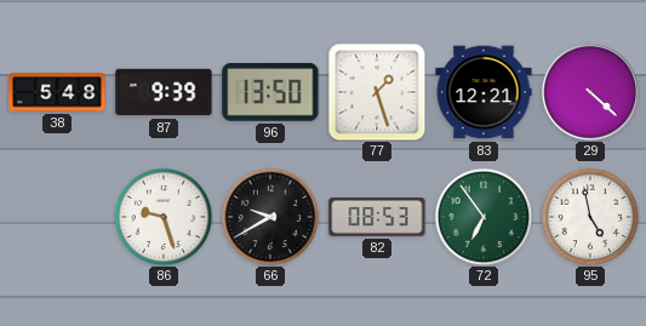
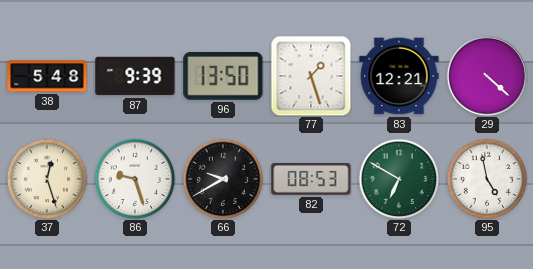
37: none -> 12:27 (47, 179)
72: 6:54 -> 6:50 (399, 179)
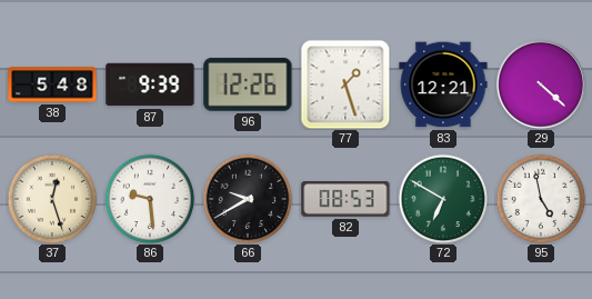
96: 13:50 -> 12:26 (248, 84)
86: 9:27 -> 9:29 (150, 199)
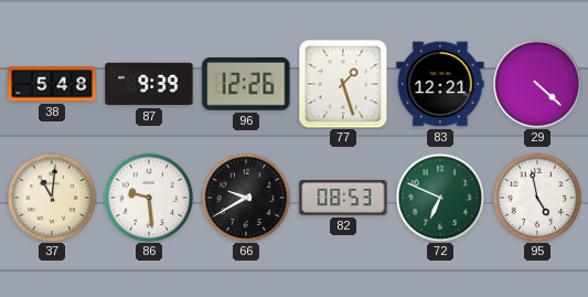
37: 12:27 -> 11:01 (52, 198)
72: 6:50 -> 6:49 (440, 198)
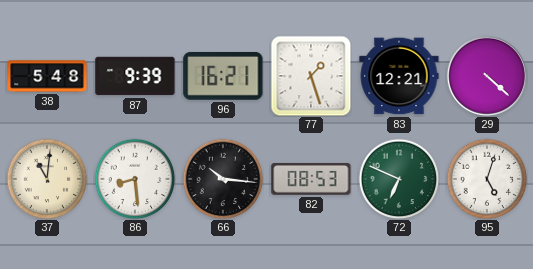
96: 12:26 -> 16:21 (223, 76)
86: 9:29 -> 8:29 (135, 179)
66: 9:40 -> 10:16 (223, 179)
95: 4:58 -> 5:03 (487, 179)
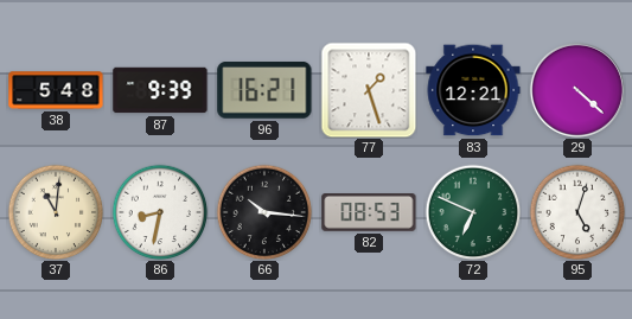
86: 8:29 -> 8:32 (160, 212)
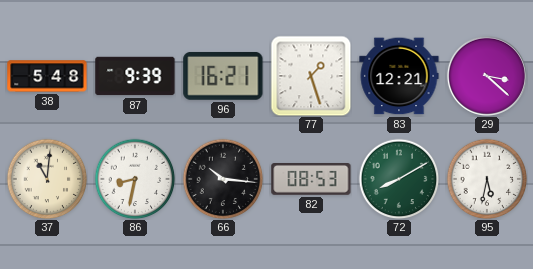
29: 4:22 -> 3:22 (487, 76)
72: 6:49 -> 8:10 (399, 179)
95: 5:03 -> 5:32 (487, 179)
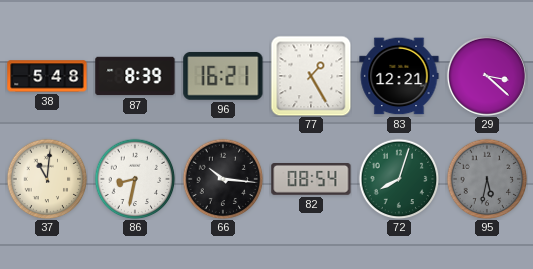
87: 9:39 -> 8:39 (135, 76)
77: 1:27 -> 1:25 (311, 76)
82: 08:53 -> 08:54 (311, 180)
72: 8:10 -> 8:03 (399, 179)
95 dial: white -> grey (487, 179)
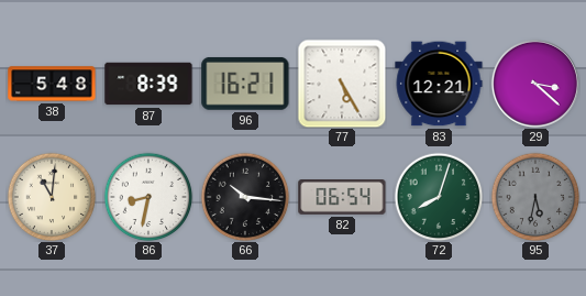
77: 1:25 -> 5:25 (342, 84)
82: 08:54 -> 06:54 (342, 198)
